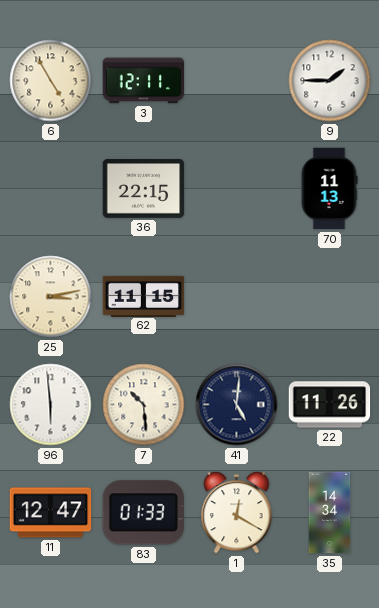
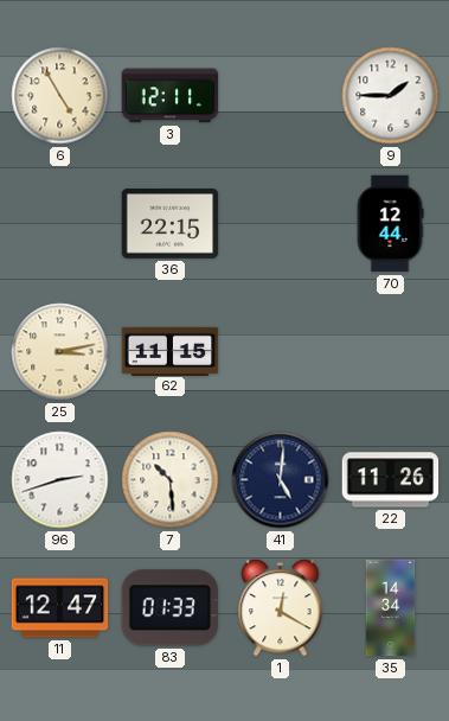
70: 11:13 -> 12:44 (390, 224)
96: 5:59 -> 2:42 (60, 480)
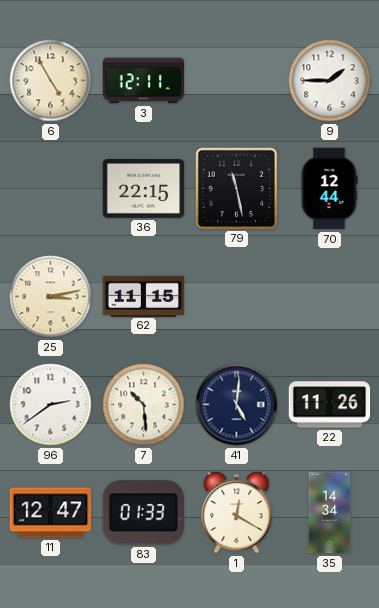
79: none -> 11:28 (236, 188)
96: 2:42 -> 2:39 (51, 405)
